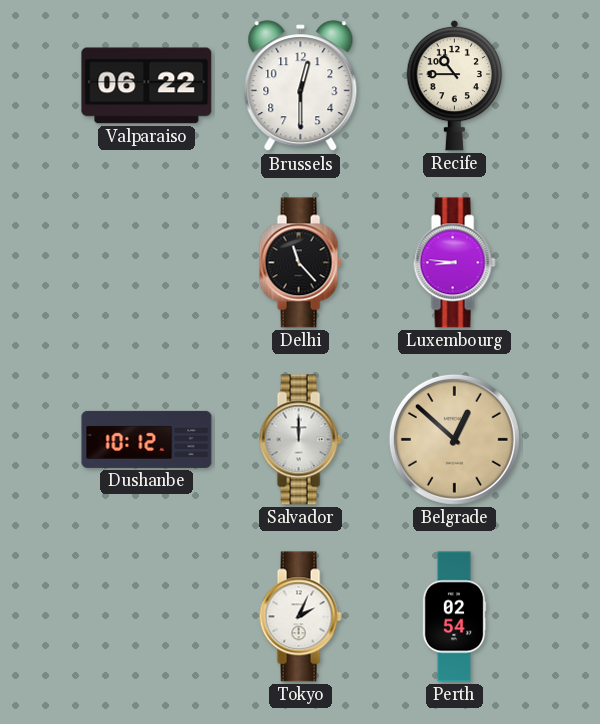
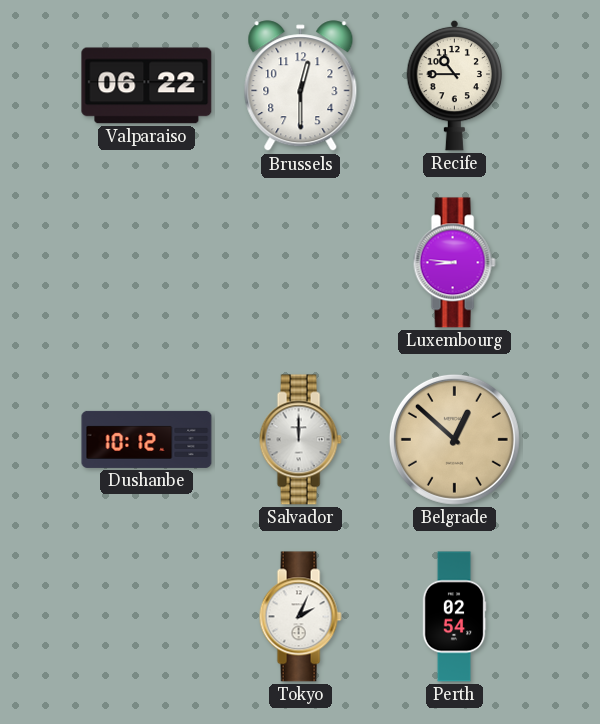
Delhi: 11:23 -> none (300, 263)
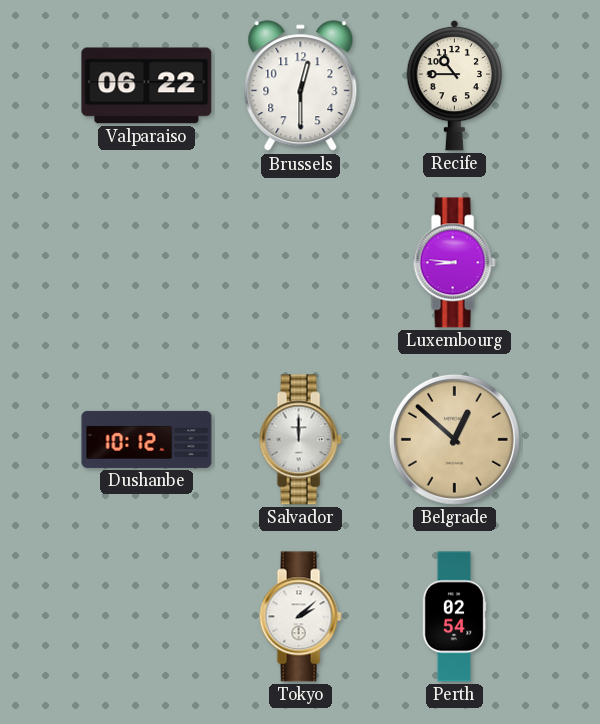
Tokyo: 2:04 -> 2:08 (300, 617)
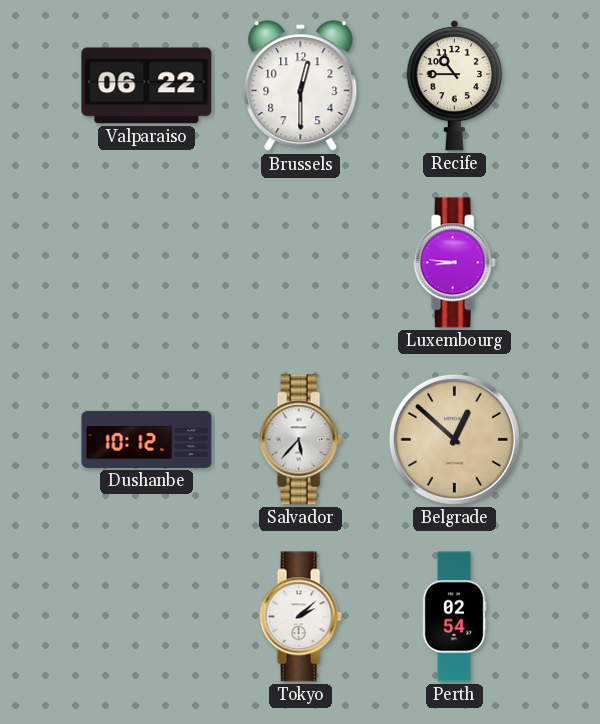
Salvador: 12:00 -> 5:37 (300, 440)
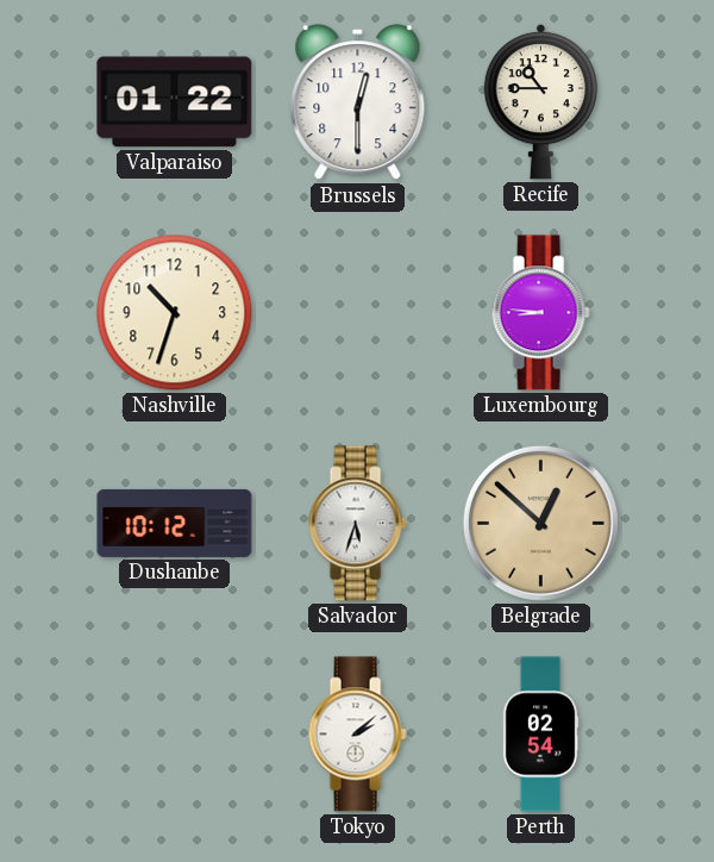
Valparaiso: 06:22 -> 01:22 (175, 102)
Nashville: none -> 10:33 (175, 313)
Salvador: 5:37 -> 5:33 (357, 524)
